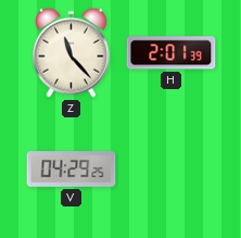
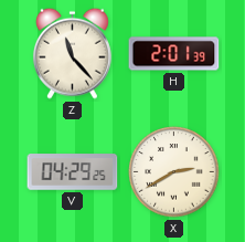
X: none -> 2:40 (174, 172)
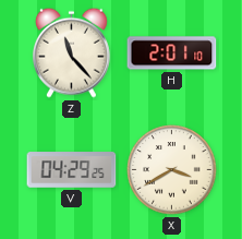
H: 2:01:39 -> 2:01:10 (172, 53)
X: 2:40 -> 3:40 (172, 170)
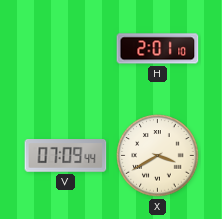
Z: 11:23 -> none (71, 52)
V: 04:29 -> 07:09 (66, 156)
